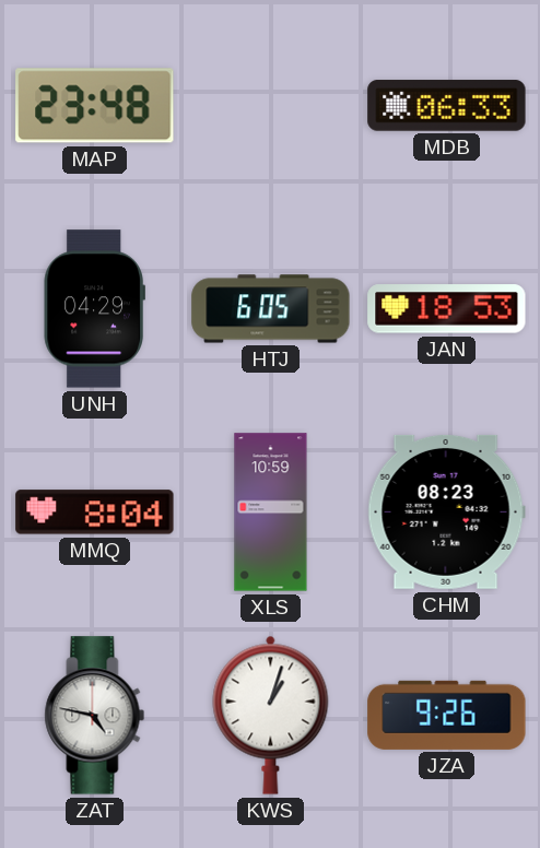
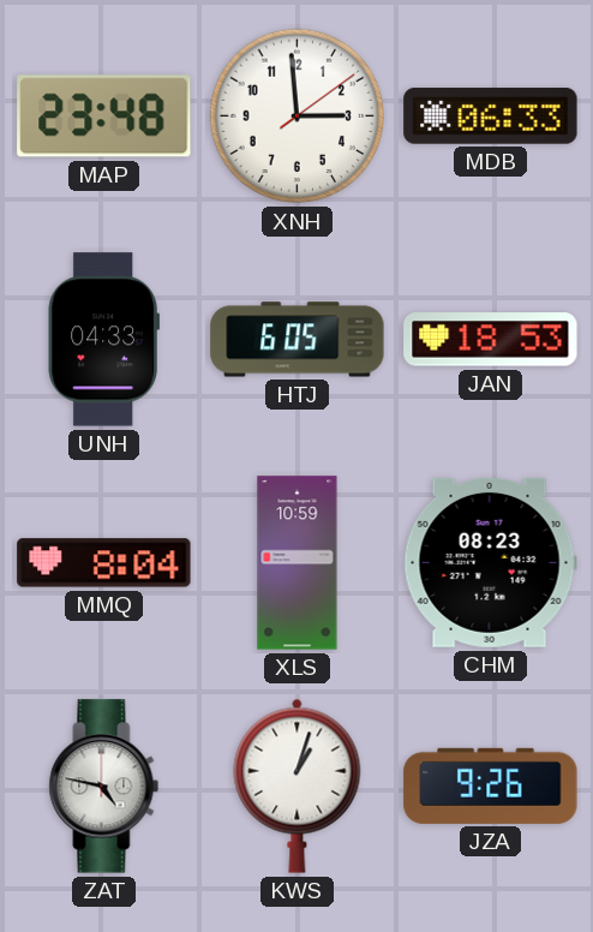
XNH: none -> 2:59 (298, 116)
UNH: 04:29 -> 04:33 (103, 340)
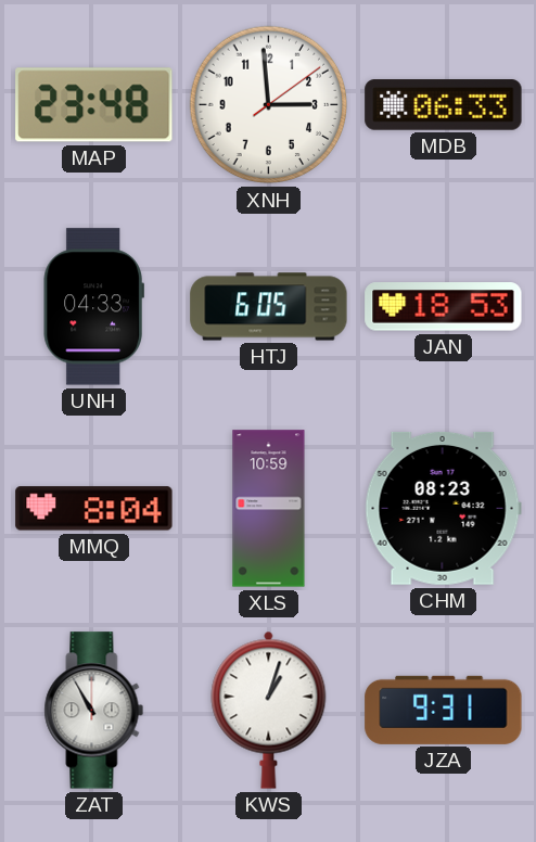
ZAT: 4:47 -> 10:55 (94, 711)
JZA: 9:26 -> 9:31 (444, 710)
